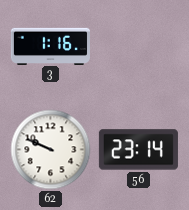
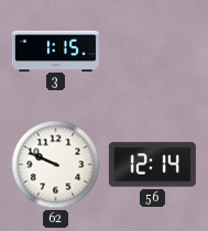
3: 1:16 -> 1:15 (55, 51)
56: 23:14 -> 12:14 (152, 165)
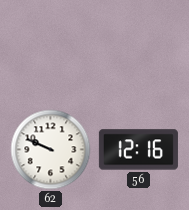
3: 1:15 -> none (55, 51)
56: 12:14 -> 12:16 (138, 150)
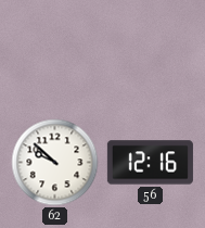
62: 9:49 -> 9:52 (55, 163)
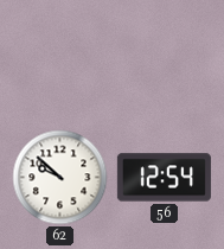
56: 12:16 -> 12:54 (164, 178)
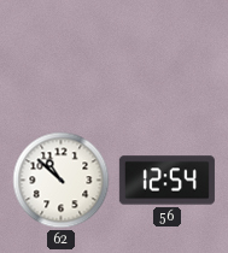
62: 9:52 -> 10:52 (62, 181)
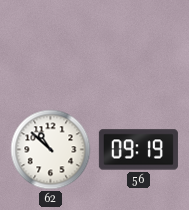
56: 12:54 -> 09:19 (138, 150)
